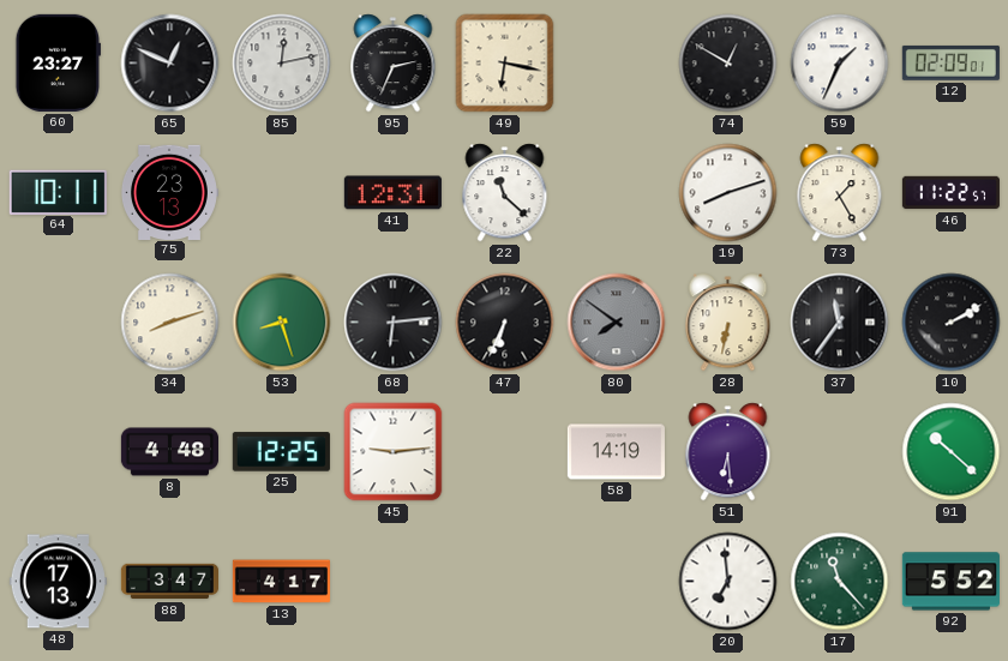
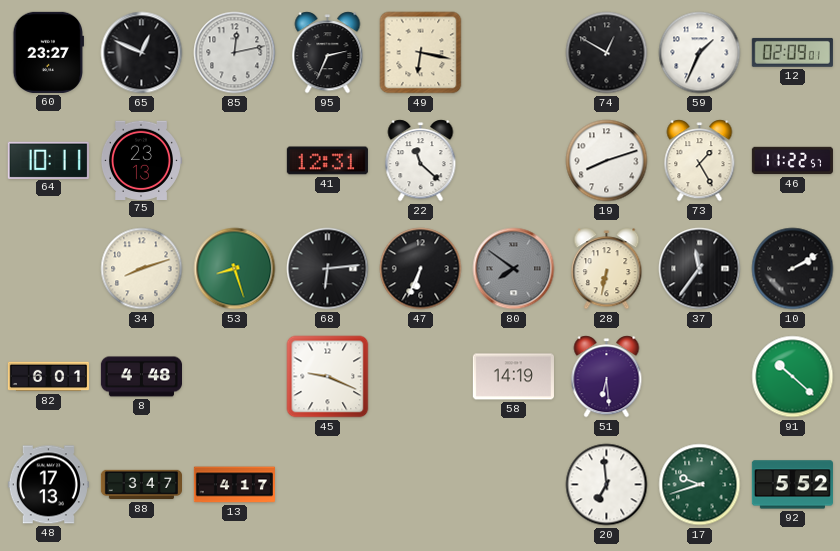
82: none -> 6:01 (48, 377)
25: 12:25 -> none (281, 452)
45: 9:14 -> 9:19 (328, 377)
17: 11:23 -> 9:42 (700, 485)
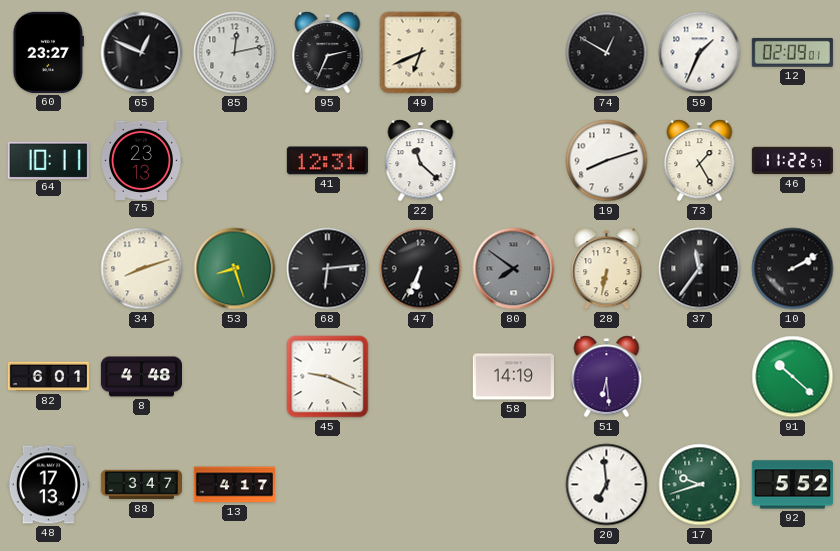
49: 6:17 -> 6:41 (421, 53)
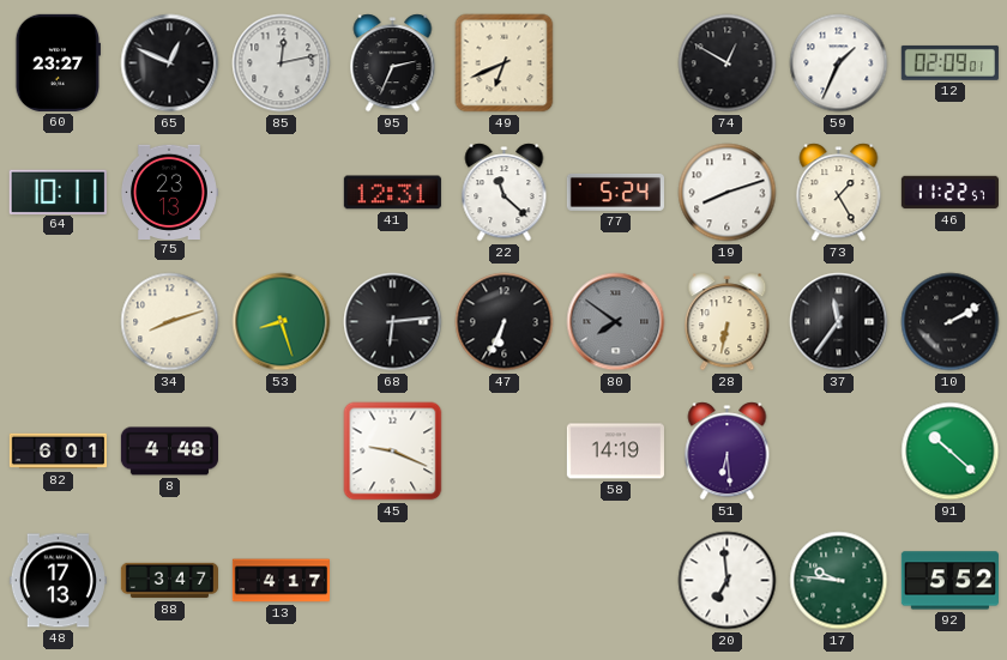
77: none -> 5:24 (615, 192)
17: 9:42 -> 9:46 (839, 581)
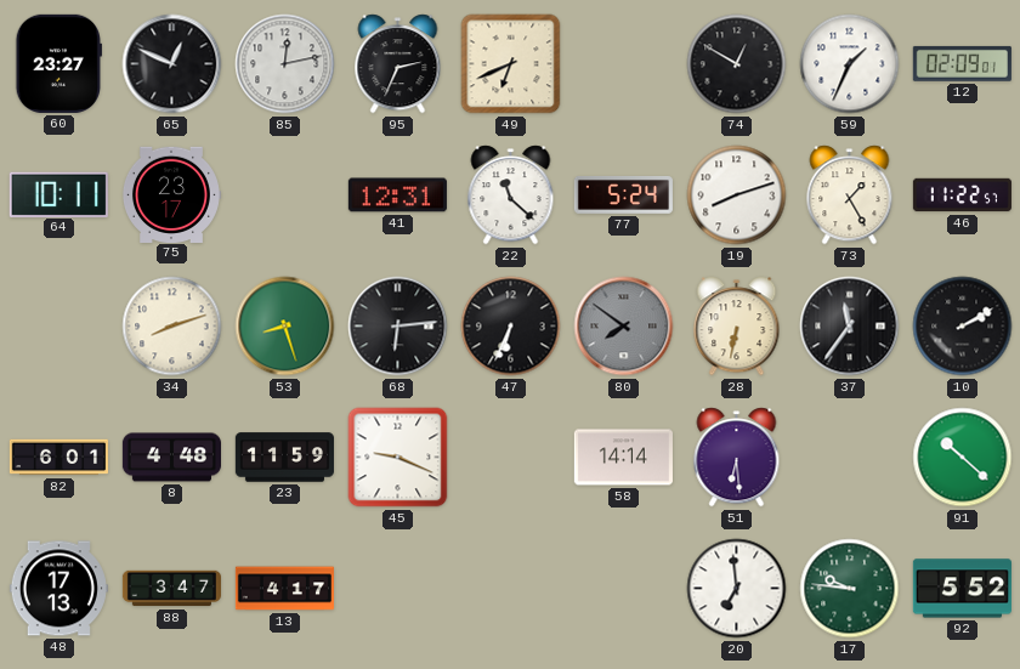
75: 23:13 -> 23:17 (171, 194)
23: none -> 11:59 (284, 458)
58: 14:19 -> 14:14 (623, 458)
